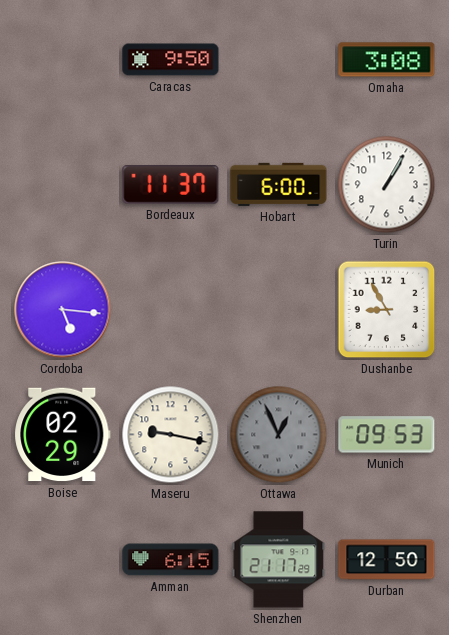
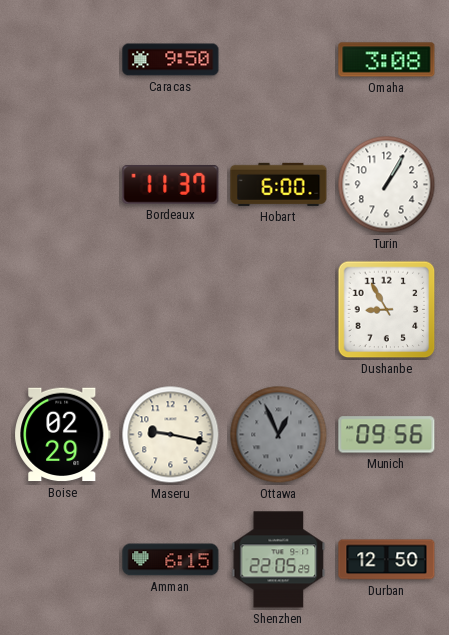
Cordoba: 5:16 -> none (63, 310)
Munich: 09:53 -> 09:56 (387, 435)
Shenzhen: 21:17 -> 22:05 (279, 560)
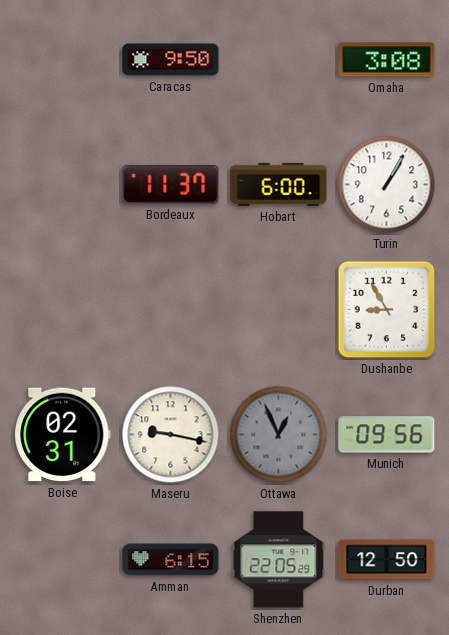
Boise: 02:29 -> 02:31 (63, 435)
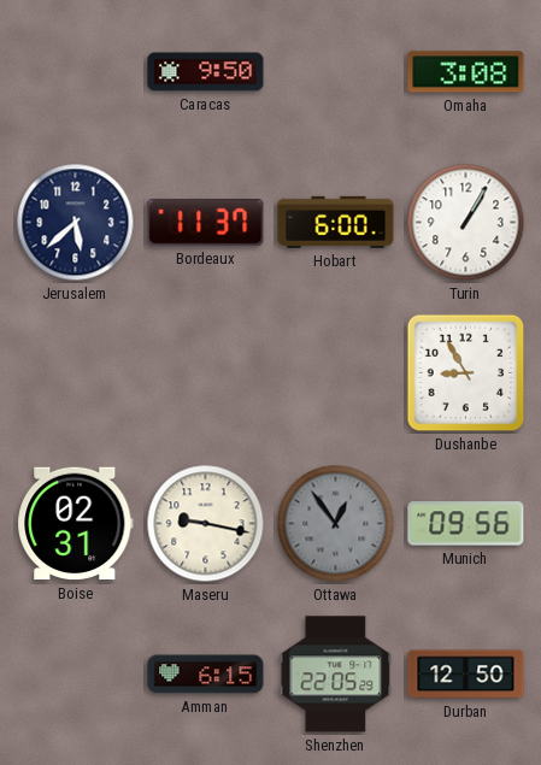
Jerusalem: none -> 5:38 (76, 223)
Ottawa: 12:56 -> 12:54 (336, 524)
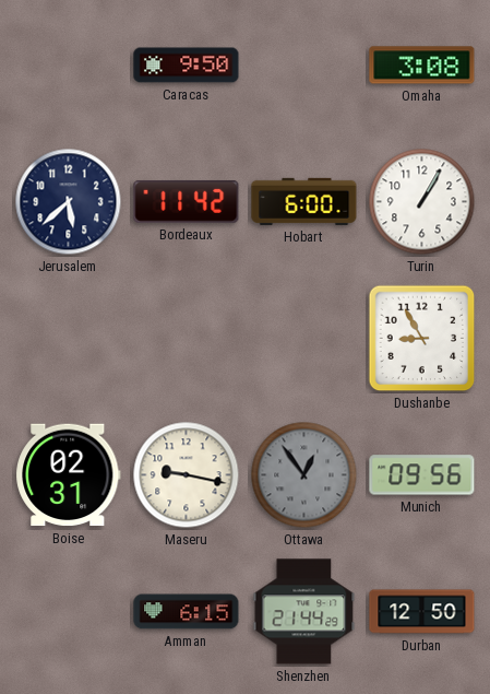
Bordeaux: 11:37 -> 11:42 (187, 201)
Shenzhen: 22:05 -> 21:44 (304, 612)
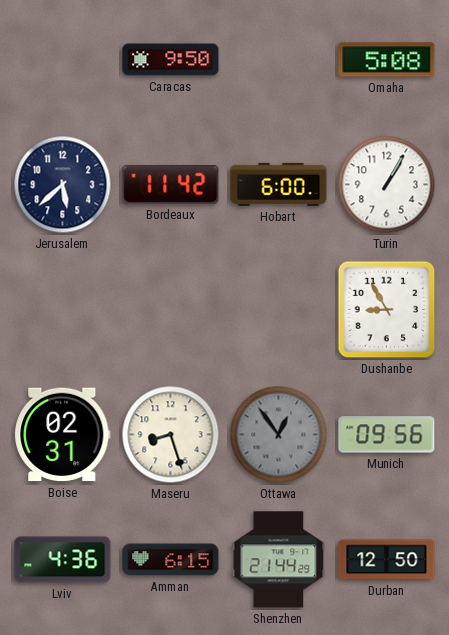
Omaha: 3:08 -> 5:08 (387, 60)
Maseru: 9:17 -> 8:27 (171, 435)
Lviv: none -> 4:36 (63, 560)
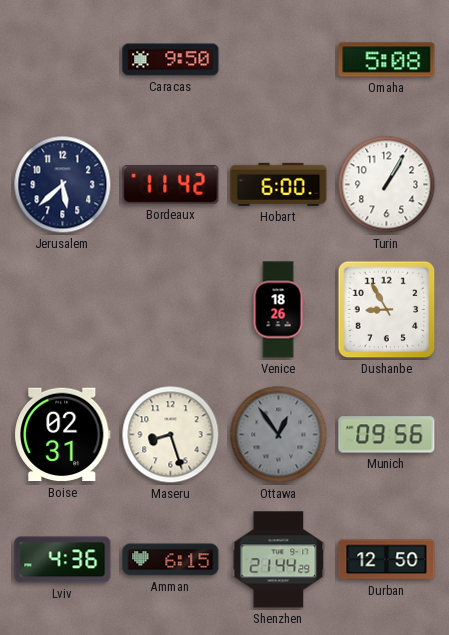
Venice: none -> 18:26 (278, 310)
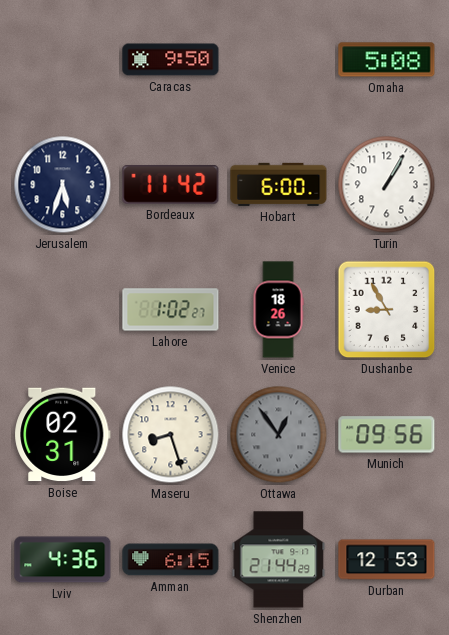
Jerusalem: 5:38 -> 5:33 (63, 185)
Lahore: none -> 1:02 (171, 310)
Durban: 12:50 -> 12:53 (387, 560)
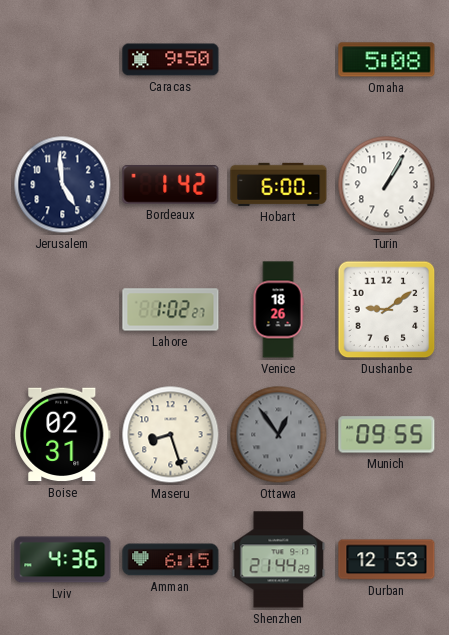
Jerusalem: 5:33 -> 4:59 (63, 185)
Bordeaux: 11:42 -> 1:42 (171, 184)
Dushanbe: 8:55 -> 9:09 (387, 310)
Munich: 09:56 -> 09:55 (387, 435)
